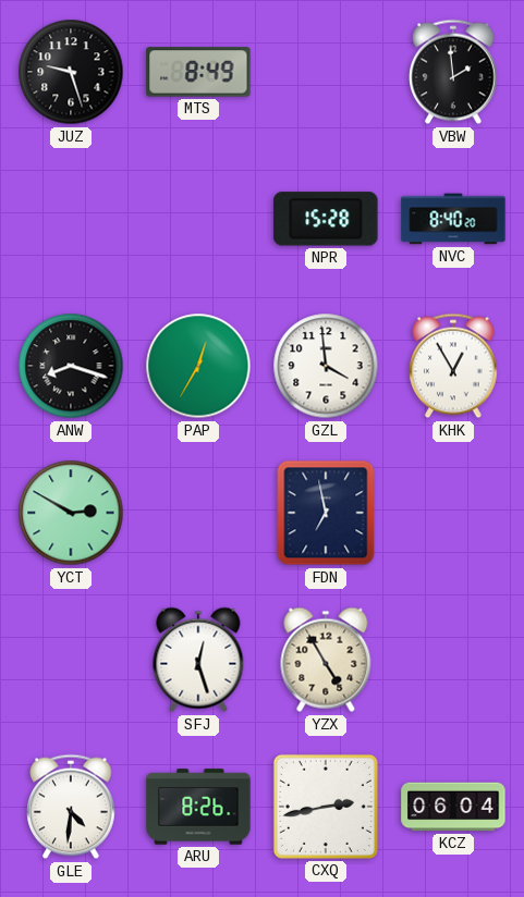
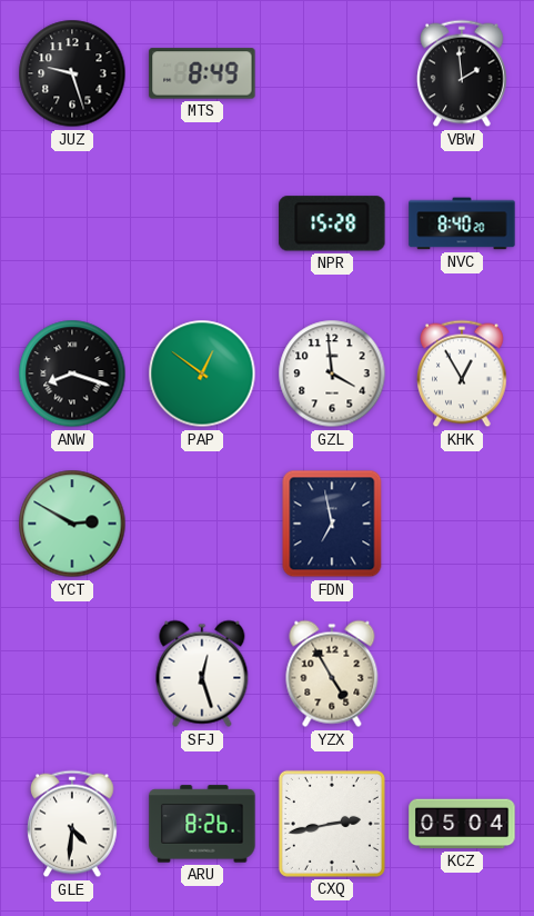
PAP: 12:35 -> 12:51 (202, 374)
KCZ: 06:04 -> 05:04 (462, 824)
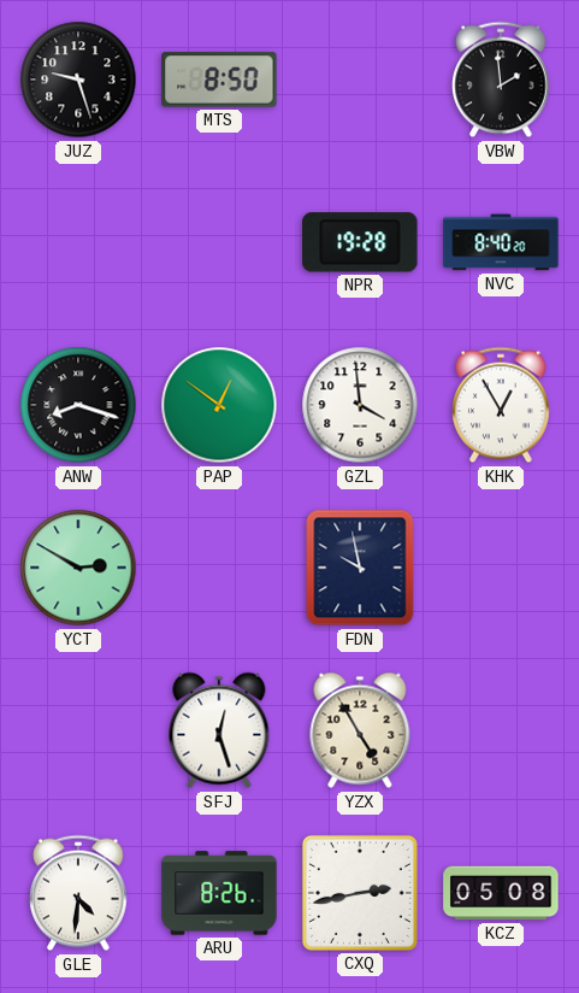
MTS: 8:49 -> 8:50 (219, 80)
NPR: 15:28 -> 19:28 (360, 242)
FDN: 6:58 -> 9:58 (360, 568)
KCZ: 05:04 -> 05:08 (501, 893)
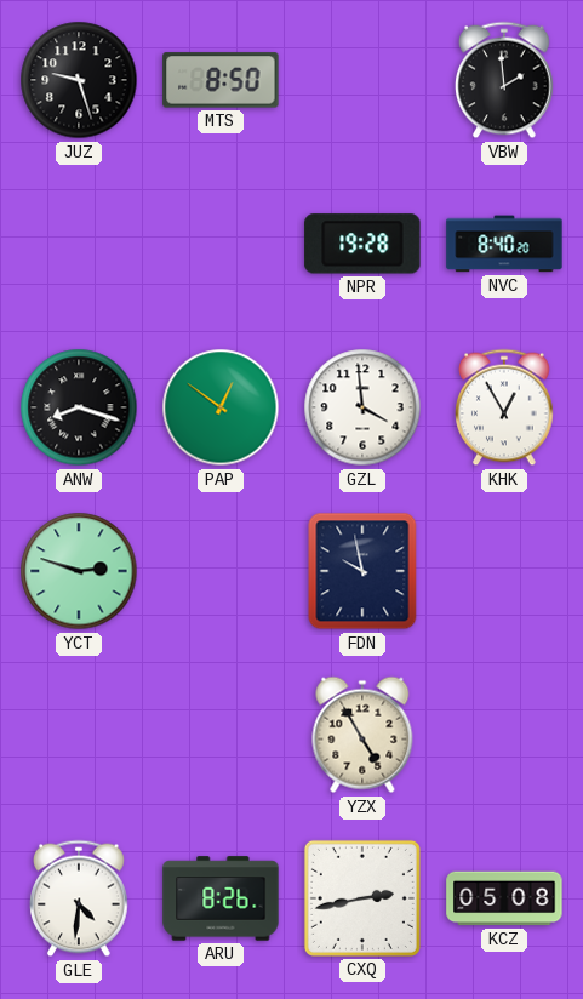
YCT: 2:50 -> 2:48 (79, 571)
SFJ: 12:27 -> none (219, 730)
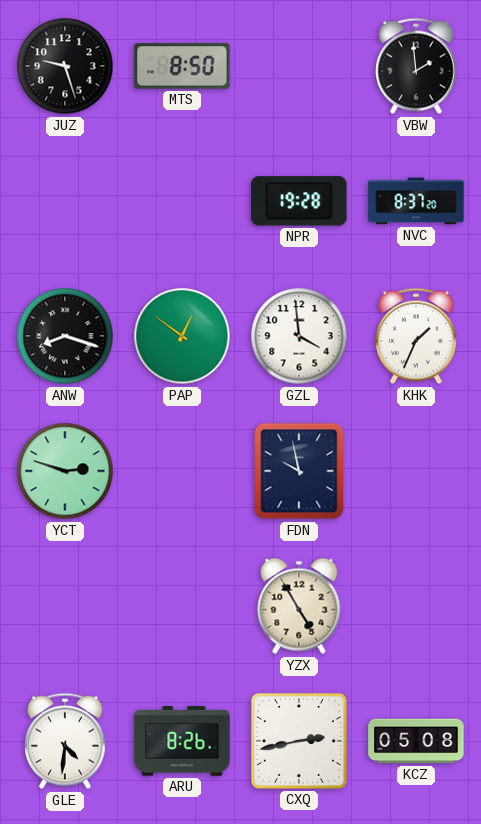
NVC: 8:40 -> 8:37 (416, 201)
KHK: 12:55 -> 1:34 (417, 336)
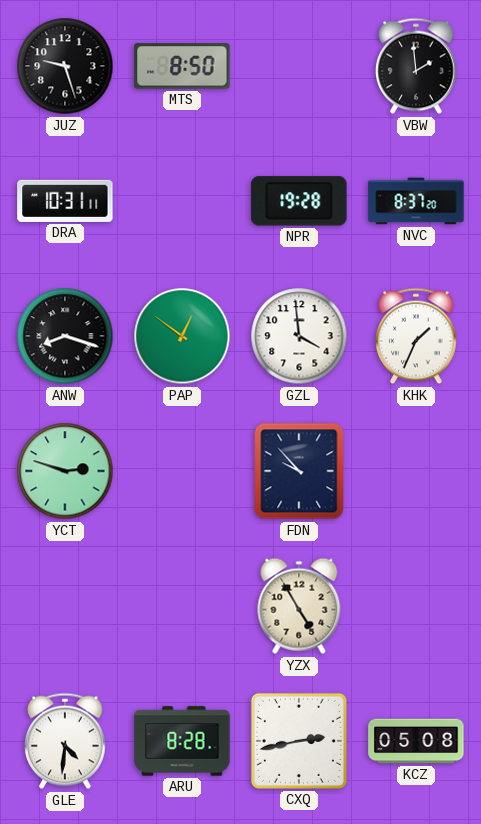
DRA: none -> 10:31 (65, 201)
FDN: 9:58 -> 9:53 (299, 471)
ARU: 8:26 -> 8:28 (182, 741)
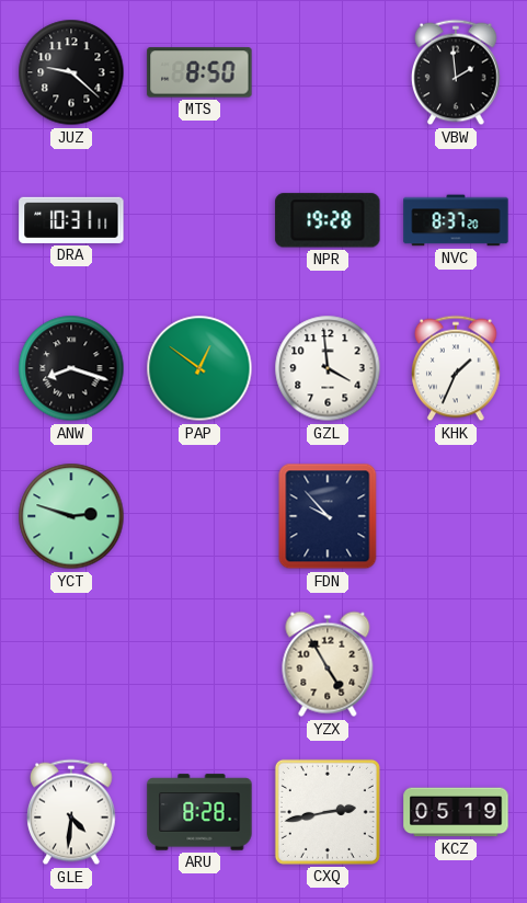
JUZ: 9:27 -> 9:22 (71, 72)
KCZ: 05:08 -> 05:19 (456, 812)
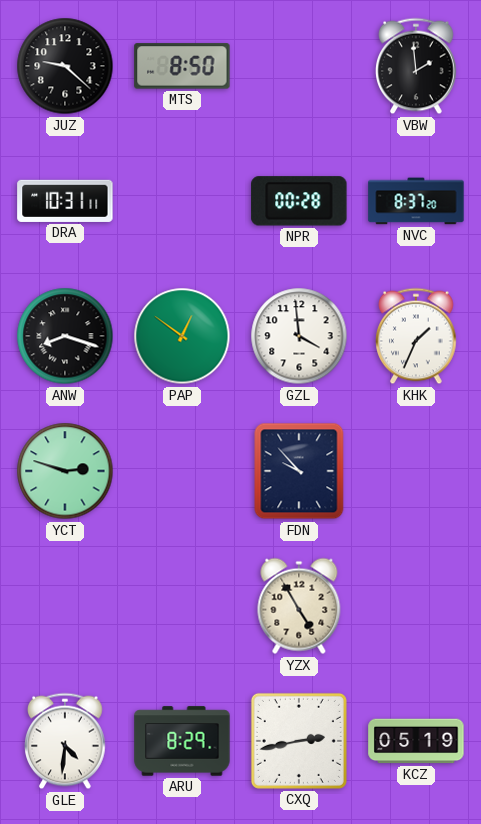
NPR: 19:28 -> 00:28 (299, 201)
ARU: 8:28 -> 8:29 (182, 741)
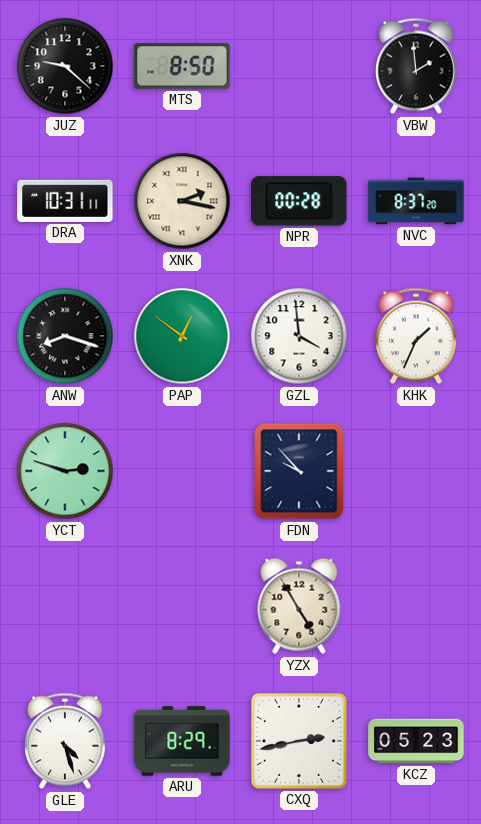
XNK: none -> 2:17 (182, 201)
GLE: 4:31 -> 4:27 (66, 741)
KCZ: 05:19 -> 05:23 (416, 741)
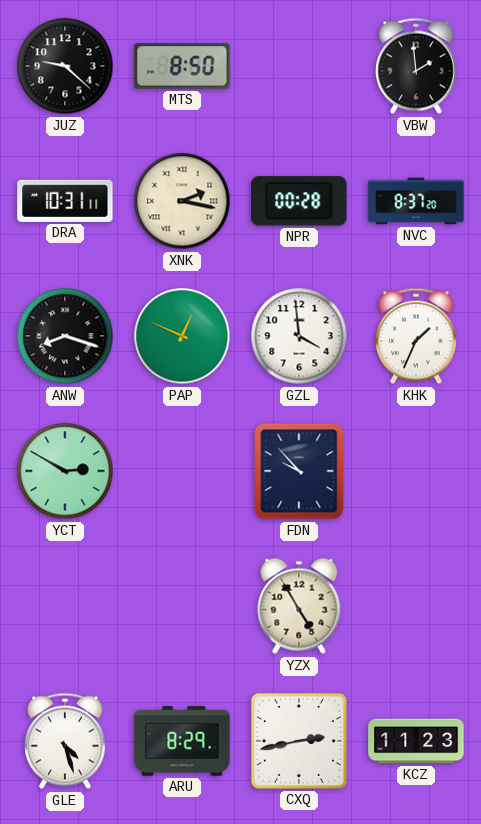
PAP: 12:51 -> 12:49 (182, 336)
YCT: 2:48 -> 2:50 (65, 471)
KCZ: 05:23 -> 11:23 (416, 741)
